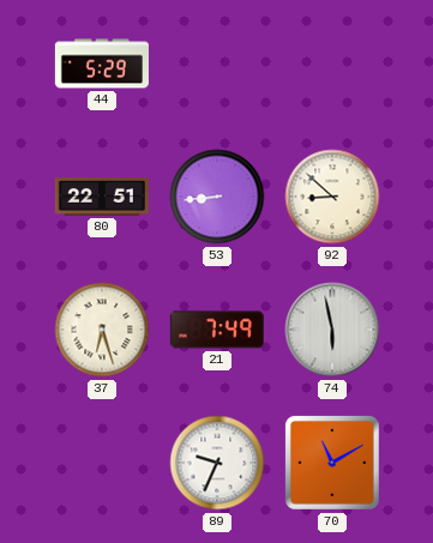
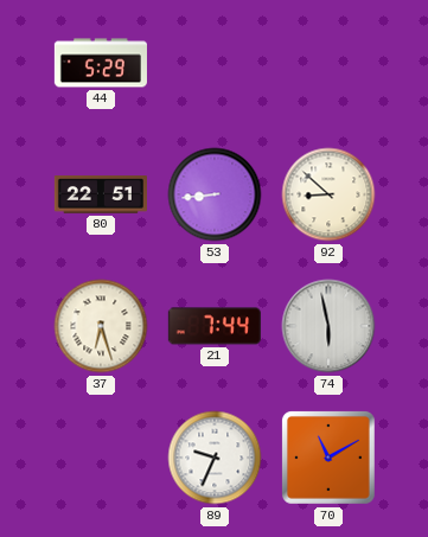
21: 7:49 -> 7:44 (215, 326)
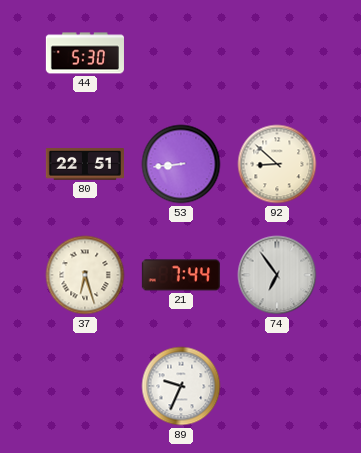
44: 5:29 -> 5:30 (85, 53)
74: 5:58 -> 6:54 (277, 275)
70: 11:10 -> none (328, 458)
